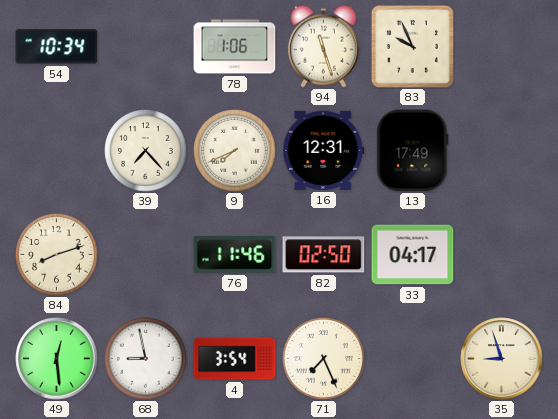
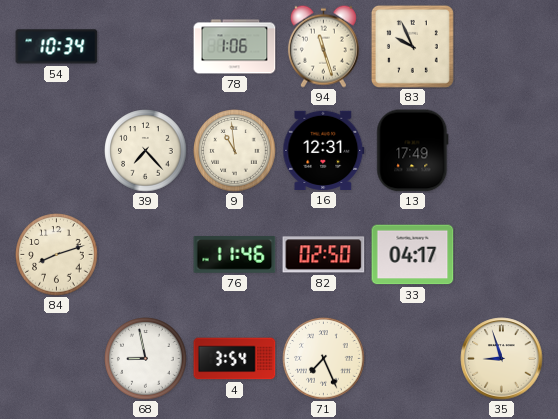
9: 7:41 -> 10:59 (235, 151)
49: 12:29 -> none (57, 359)
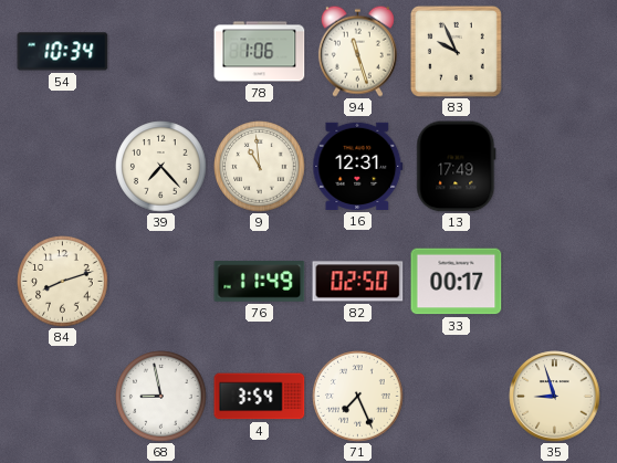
76: 11:46 -> 11:49 (260, 282)
33: 04:17 -> 00:17 (457, 282)
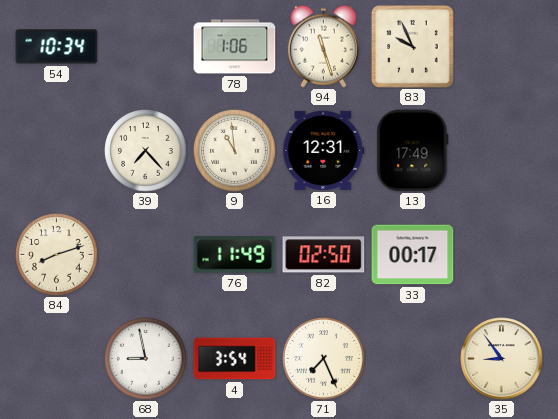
35: 8:57 -> 8:54 (502, 359)
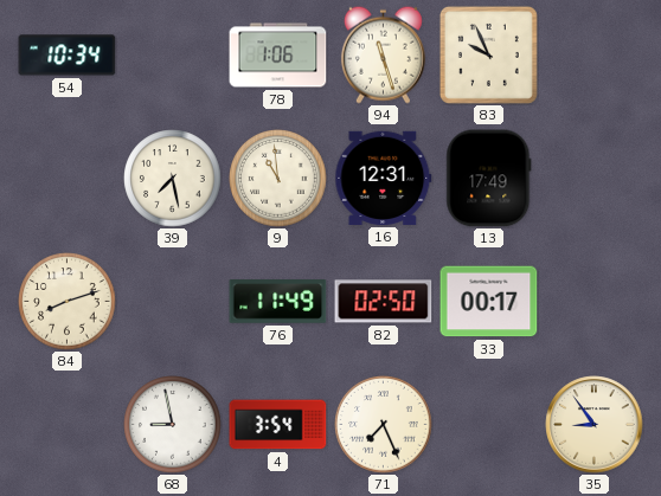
39: 7:23 -> 7:28 (173, 179)
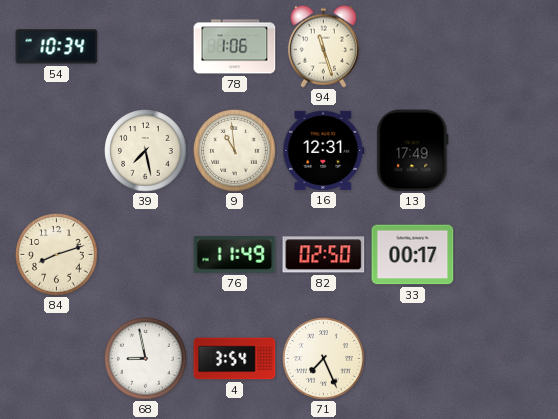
83: 9:56 -> none (488, 54)
35: 8:54 -> none (595, 425)
